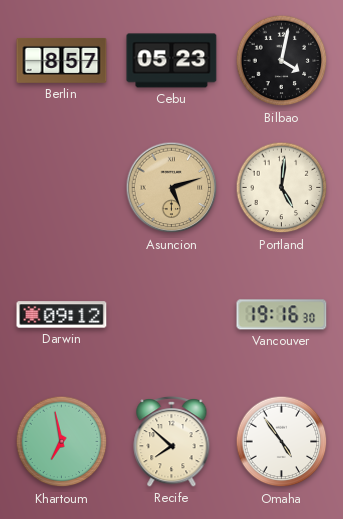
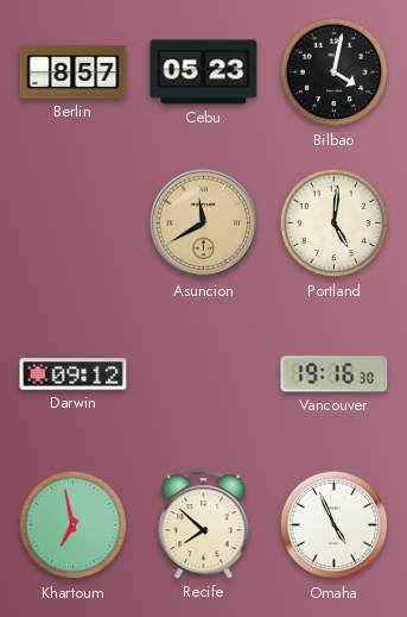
Asuncion: 5:12 -> 11:40 (204, 223)
Omaha: 4:54 -> 4:56 (335, 525)
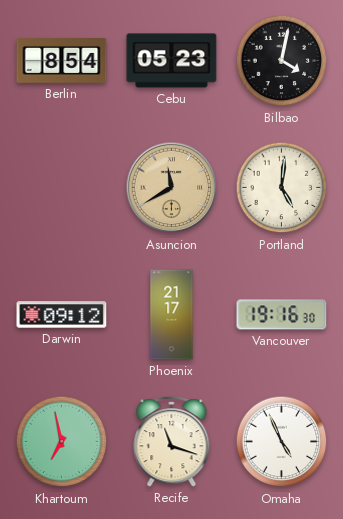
Berlin: 8:57 -> 8:54 (62, 60)
Phoenix: none -> 21:17 (172, 315)
Recife: 7:52 -> 11:18 (172, 442)
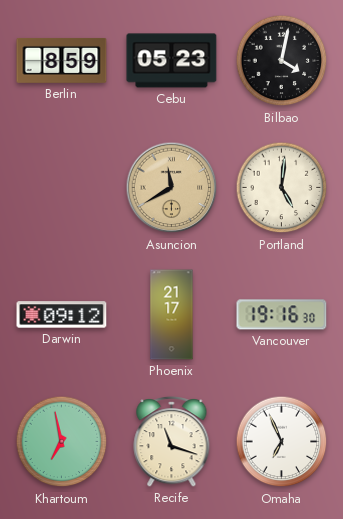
Berlin: 8:54 -> 8:59 (62, 60)
Omaha: 4:56 -> 6:56 (282, 442)
